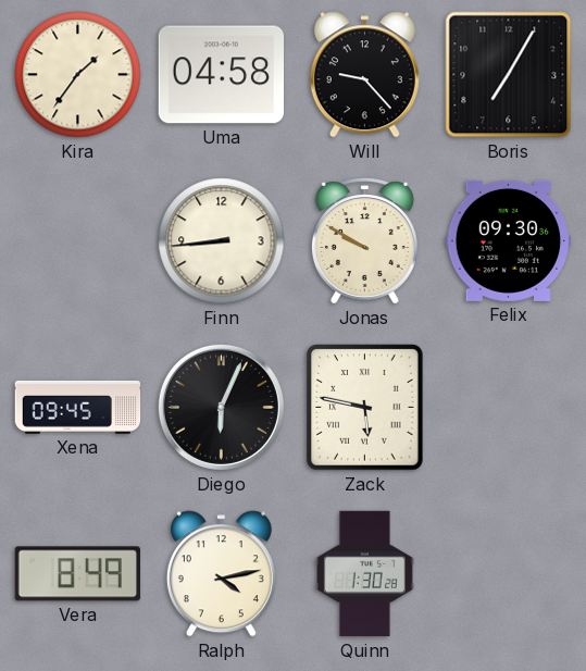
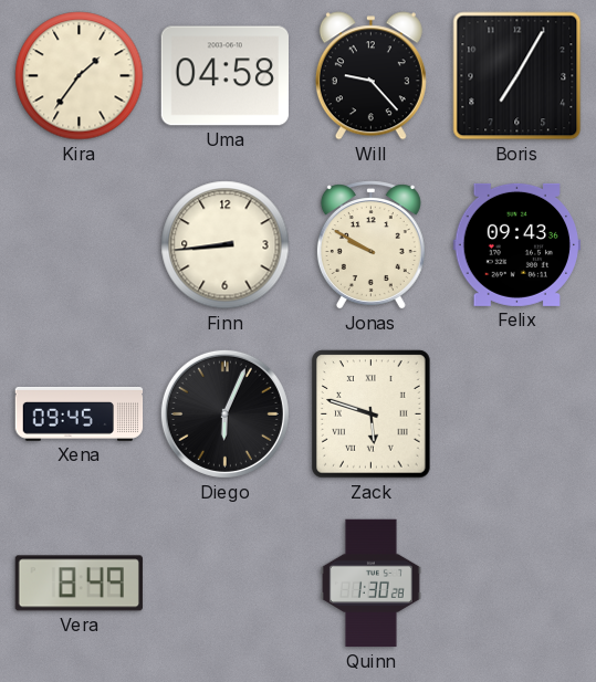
Felix: 09:30 -> 09:43 (516, 244)
Zack: 5:47 -> 5:48 (372, 415)
Ralph: 4:13 -> none (221, 574)
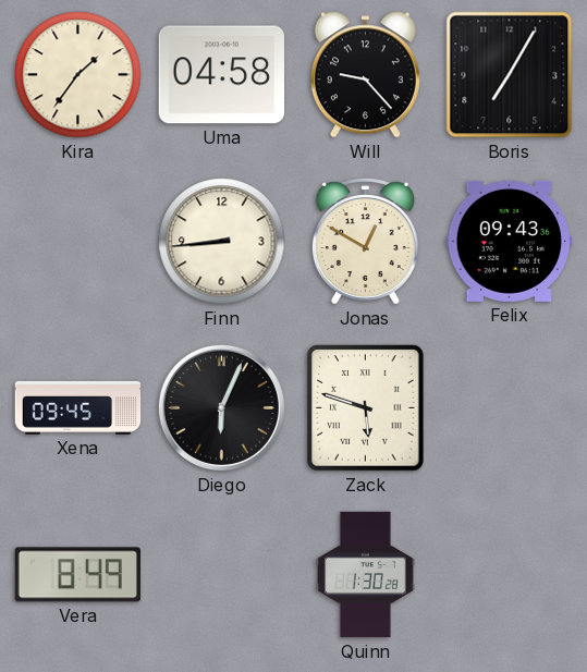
Jonas: 9:50 -> 12:50 (365, 242)
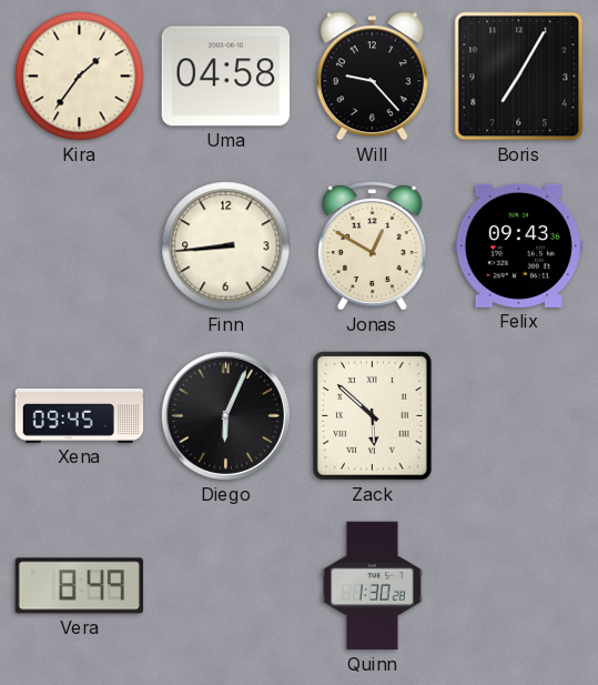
Zack: 5:48 -> 5:52 (373, 416)
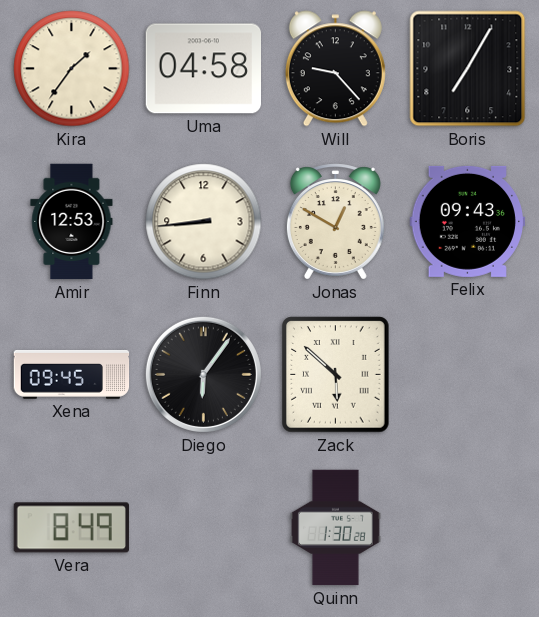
Amir: none -> 12:53 (72, 222)
Diego: 6:04 -> 6:06 (203, 374)
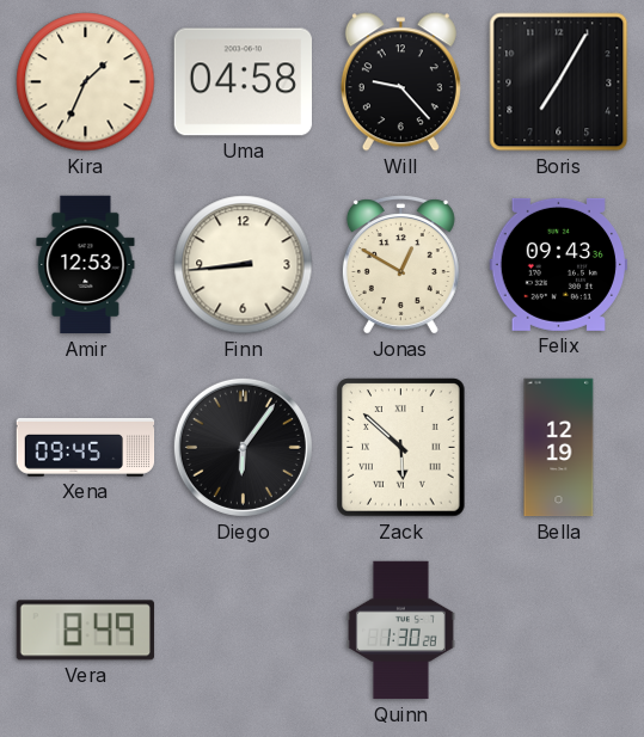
Kira: 1:36 -> 1:34 (86, 82)
Bella: none -> 12:19 (559, 448)
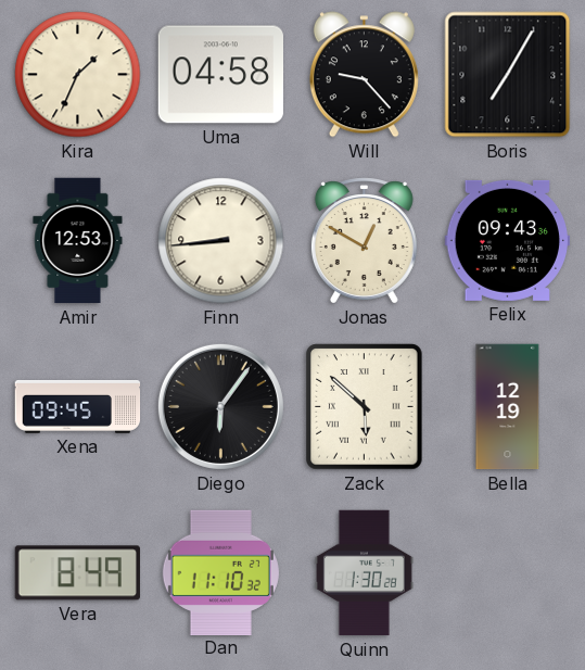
Dan: none -> 11:10 (220, 572)
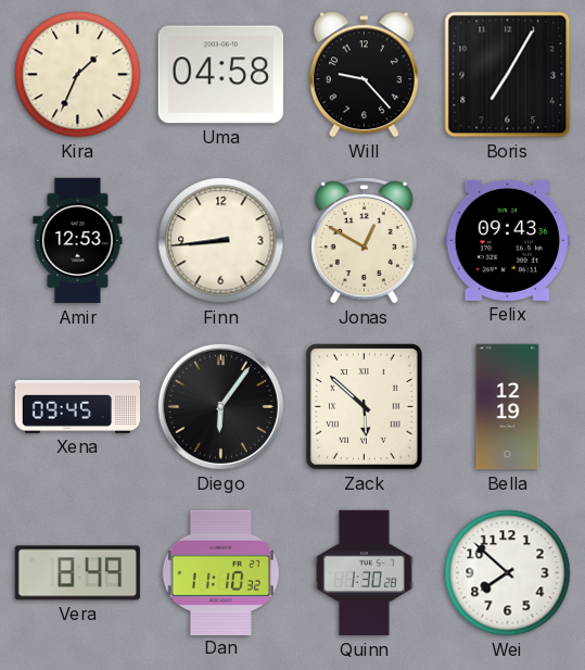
Wei: none -> 7:52 (508, 573)
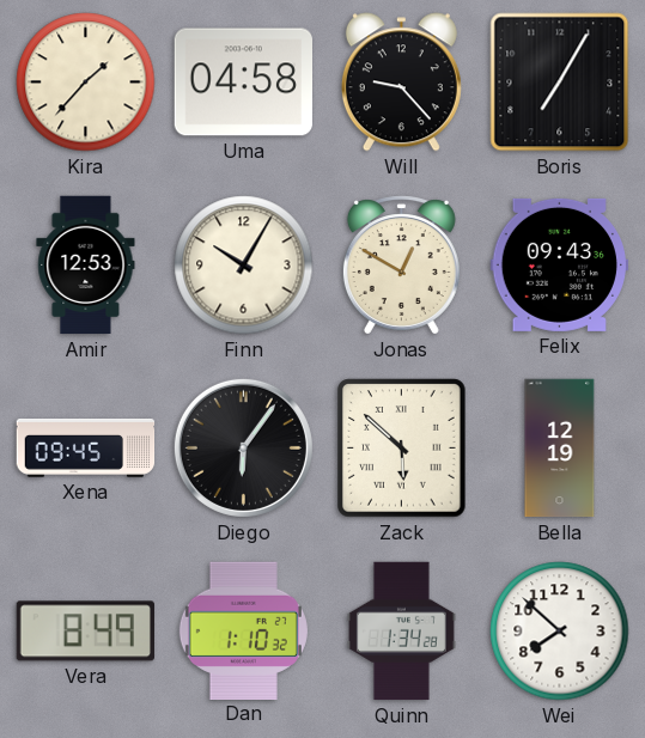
Kira: 1:34 -> 1:37 (86, 83)
Finn: 8:44 -> 10:05 (244, 266)
Dan: 11:10 -> 1:10 (243, 630)
Quinn: 1:30 -> 1:34 (401, 632)
